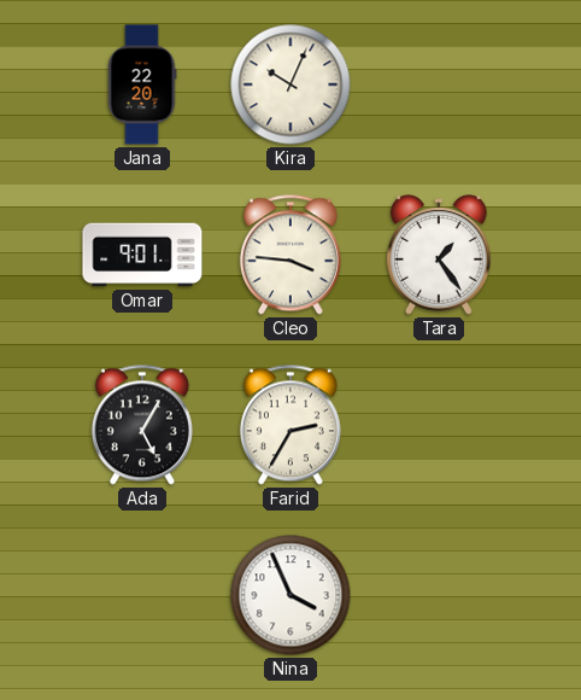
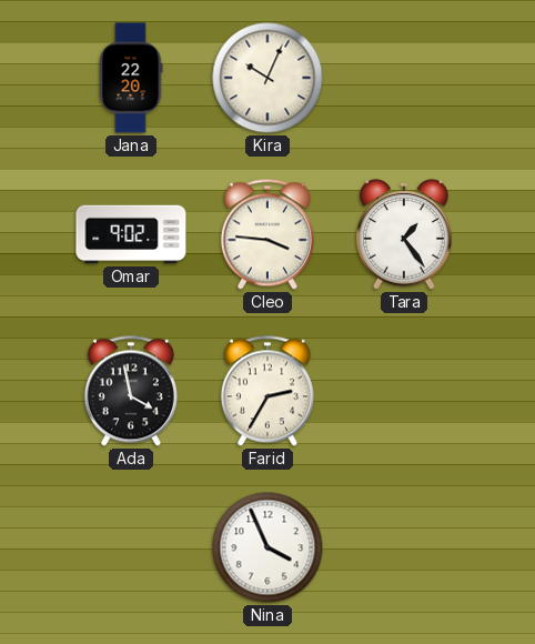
Omar: 9:01 -> 9:02 (131, 234)
Ada: 5:05 -> 3:58 (131, 391)
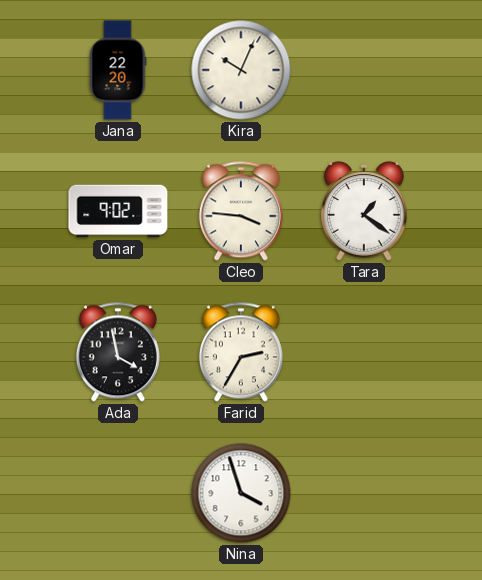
Tara: 1:24 -> 1:21 (364, 211)
Nina: 3:56 -> 3:57 (241, 493)
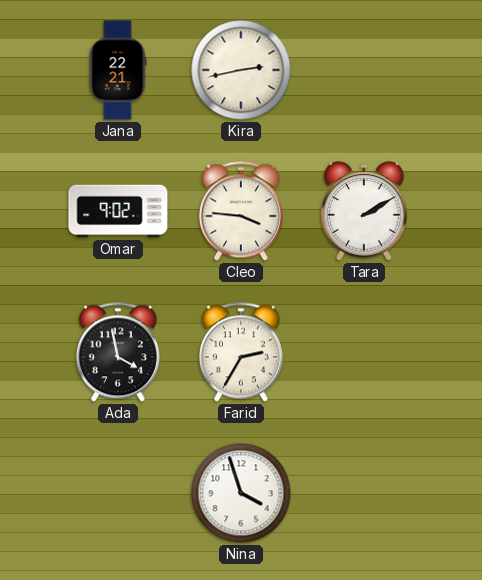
Jana: 22:20 -> 22:21 (118, 70)
Kira: 10:04 -> 2:43 (241, 70)
Tara: 1:21 -> 2:10 (364, 211)
